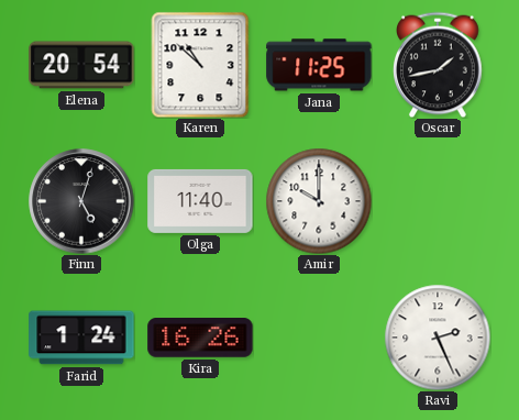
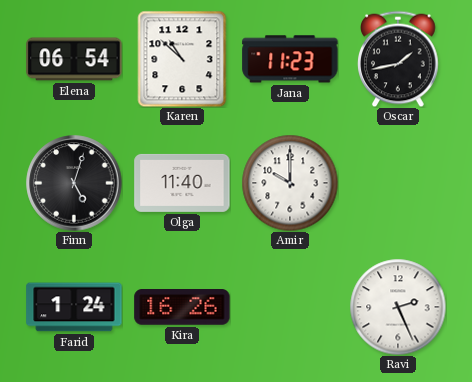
Elena: 20:54 -> 06:54 (74, 59)
Jana: 11:25 -> 11:23 (290, 59)
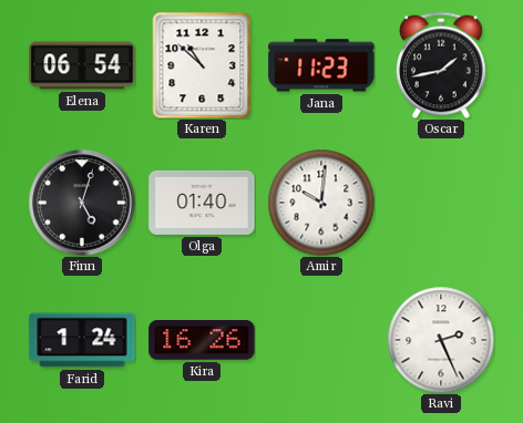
Olga: 11:40 -> 01:40 (202, 203)
Amir: 10:00 -> 10:01 (321, 203)
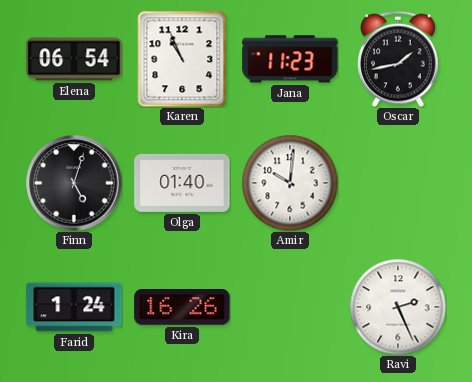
Karen: 10:52 -> 10:56 (182, 59)
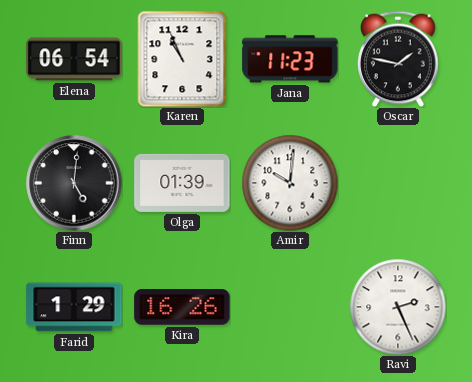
Oscar: 1:43 -> 1:47 (399, 59)
Finn: 5:03 -> 5:01 (74, 183)
Olga: 01:40 -> 01:39 (182, 183)
Farid: 1:24 -> 1:29 (74, 307)
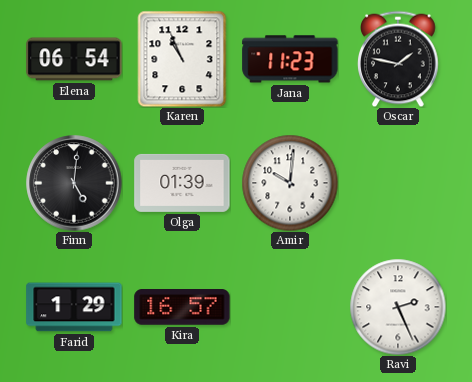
Kira: 16:26 -> 16:57 (182, 308)
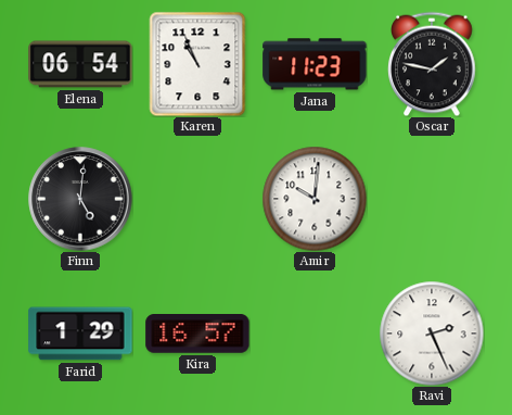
Olga: 01:39 -> none (182, 183)
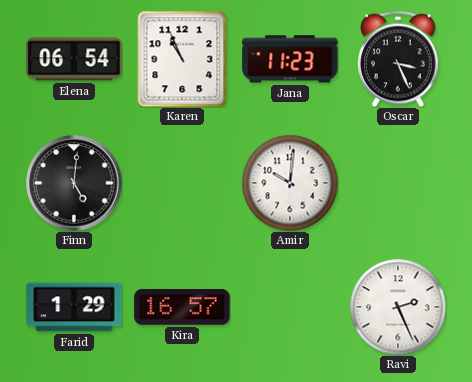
Oscar: 1:47 -> 3:26 (399, 59)
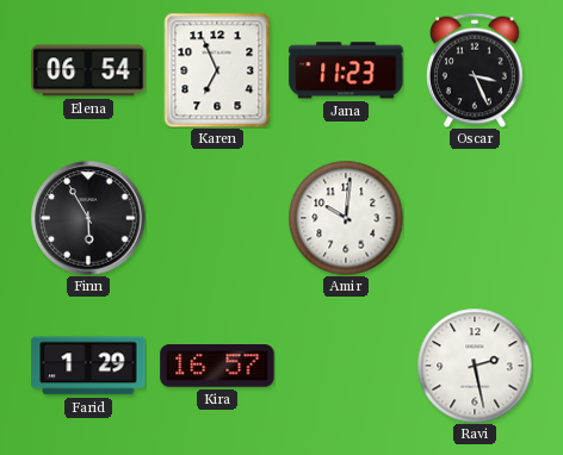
Karen: 10:56 -> 6:56 (217, 70)
Finn: 5:01 -> 5:55 (88, 218)
Ravi: 2:26 -> 2:28 (475, 366)
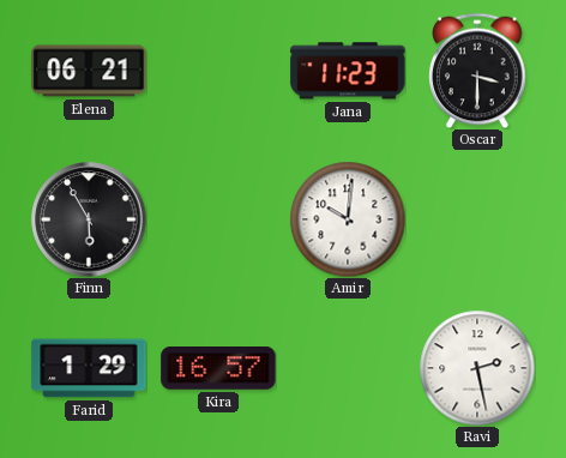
Elena: 06:54 -> 06:21 (89, 71)
Karen: 6:56 -> none (217, 70)
Oscar: 3:26 -> 3:30 (478, 71)
